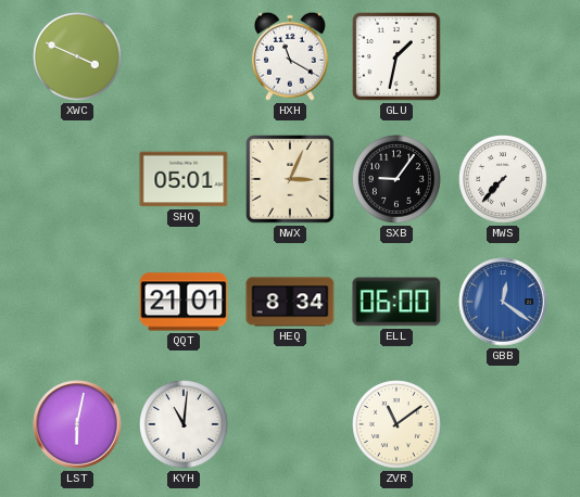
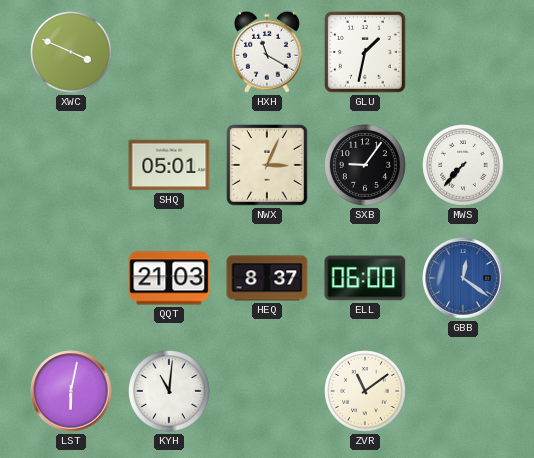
QQT: 21:01 -> 21:03 (169, 278)
HEQ: 8:34 -> 8:37 (267, 278)
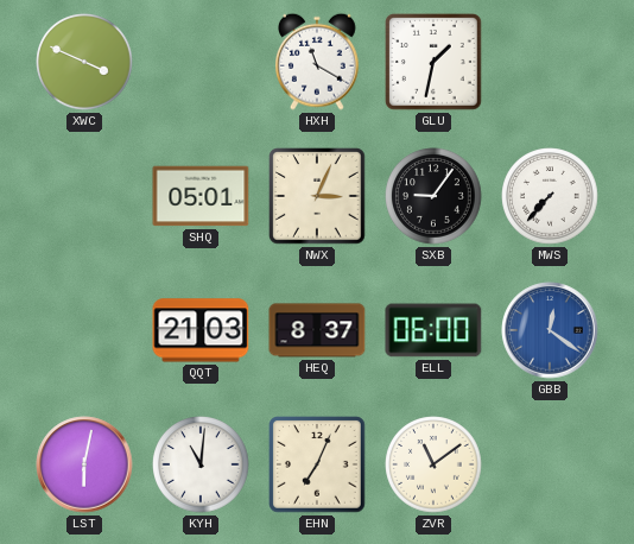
EHN: none -> 7:04 (317, 464)
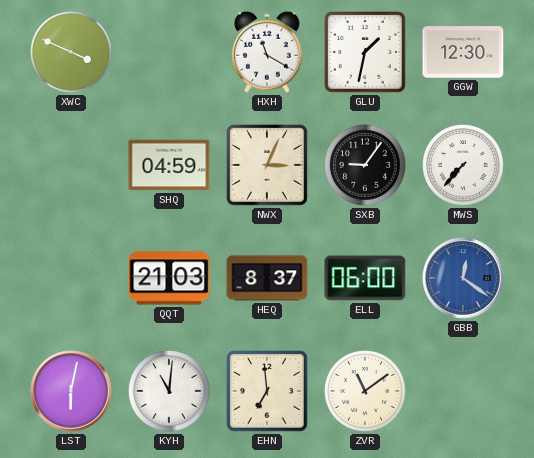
GGW: none -> 12:30 (463, 52)
SHQ: 05:01 -> 04:59 (169, 165)
EHN: 7:04 -> 6:59 (267, 391)
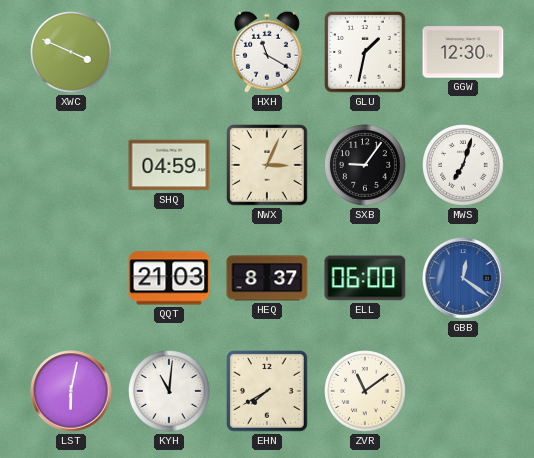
MWS: 7:37 -> 7:03 (463, 165)
EHN: 6:59 -> 7:40 (267, 391)
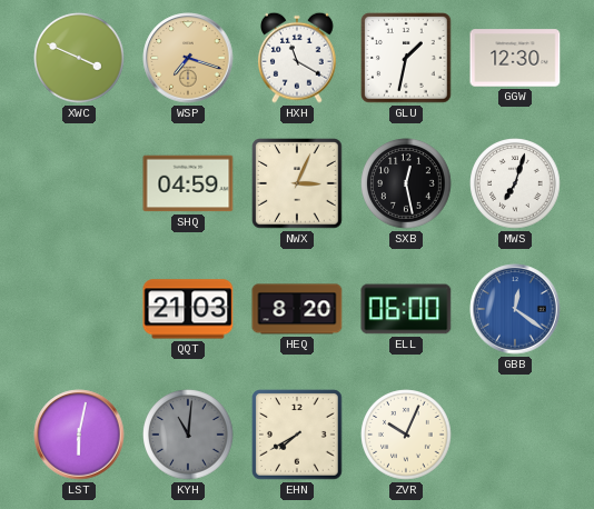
WSP: none -> 7:18 (188, 58)
SXB: 9:06 -> 12:28 (406, 183)
HEQ: 8:37 -> 8:20 (297, 309)
KYH dial: white -> grey (188, 435)
ZVR: 11:09 -> 10:04 (406, 435)
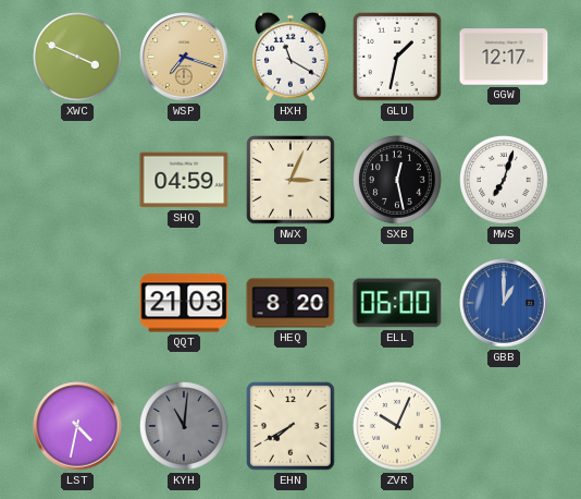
GGW: 12:30 -> 12:17 (504, 57)
GBB: 12:21 -> 1:00 (504, 303)
LST: 6:02 -> 4:32 (77, 426)
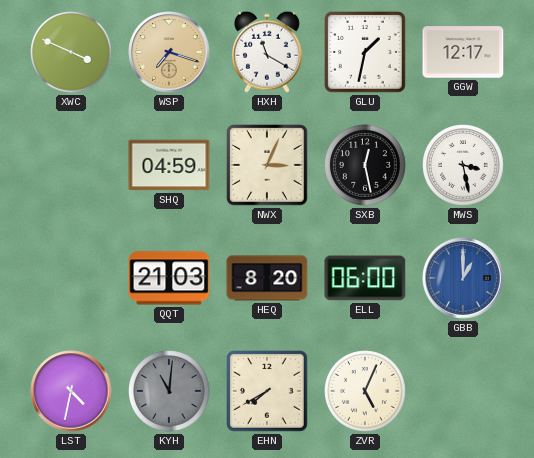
MWS: 7:03 -> 3:28 (463, 165)
ZVR: 10:04 -> 5:04 (365, 391)
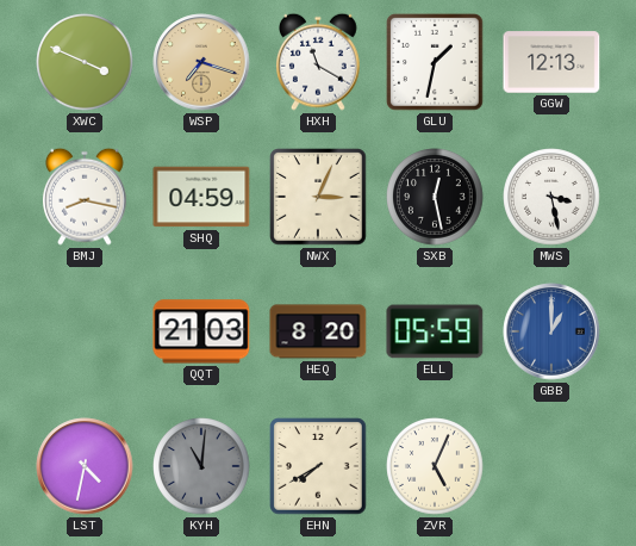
GGW: 12:17 -> 12:13 (551, 62)
BMJ: none -> 8:17 (86, 197)
ELL: 06:00 -> 05:59 (435, 331)
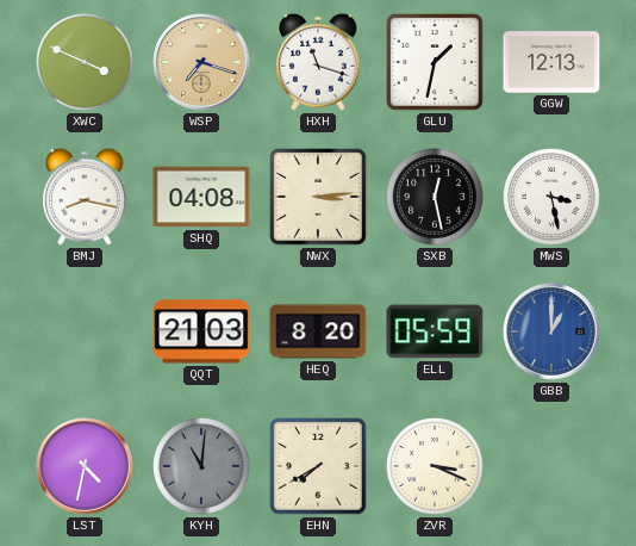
HXH: 11:20 -> 11:18 (319, 62)
SHQ: 04:59 -> 04:08 (201, 197)
NWX: 3:04 -> 3:14 (318, 197)
ZVR: 5:04 -> 3:19 (435, 466)
